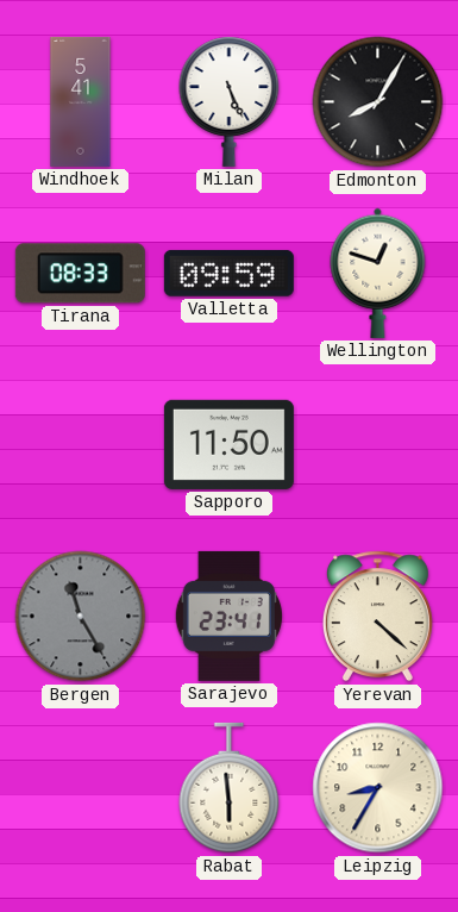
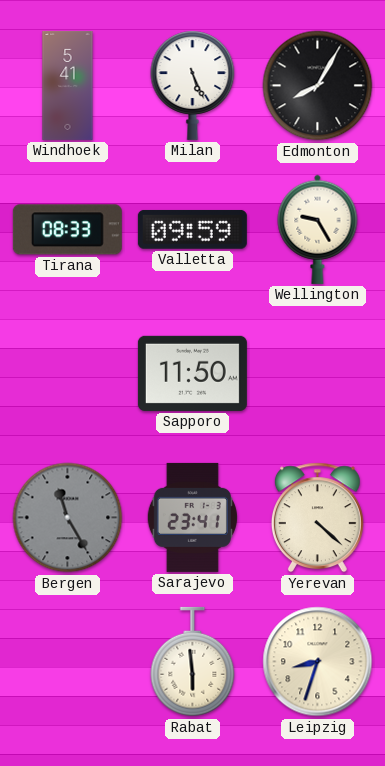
Wellington: 12:48 -> 9:25 (318, 229)
Leipzig: 8:35 -> 8:33 (318, 662)
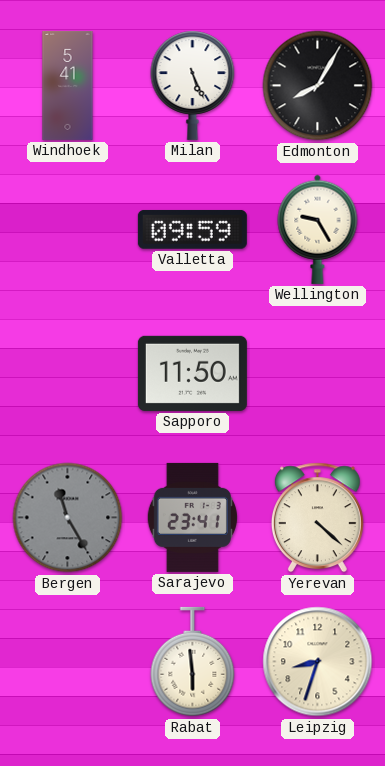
Tirana: 08:33 -> none (67, 230)
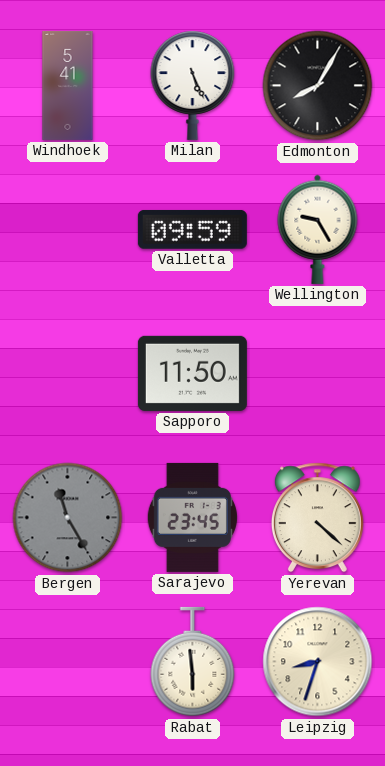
Sarajevo: 23:41 -> 23:45 (192, 517)
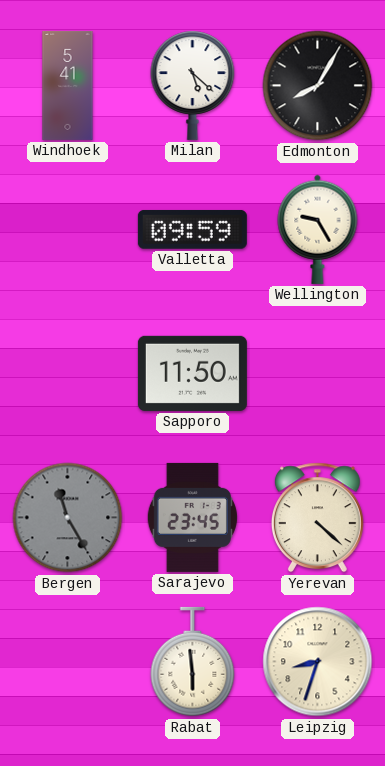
Milan: 5:26 -> 5:22 (193, 85)
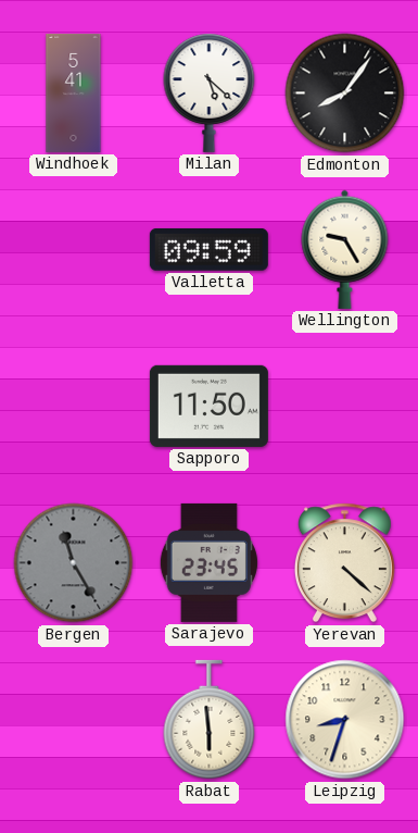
Edmonton: 8:05 -> 8:06 (345, 94)
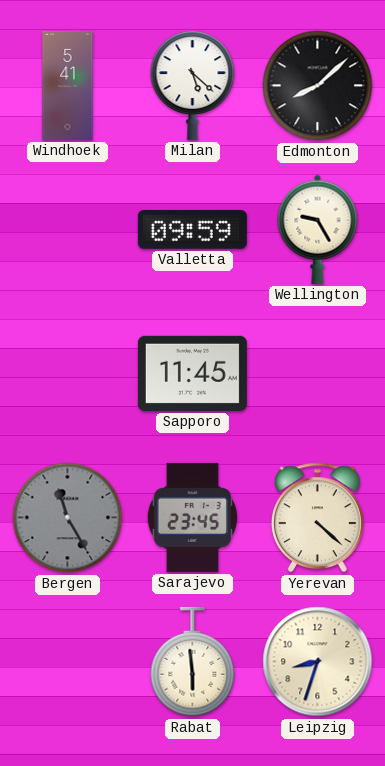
Edmonton: 8:06 -> 8:08 (318, 86)
Sapporo: 11:50 -> 11:45 (192, 373)
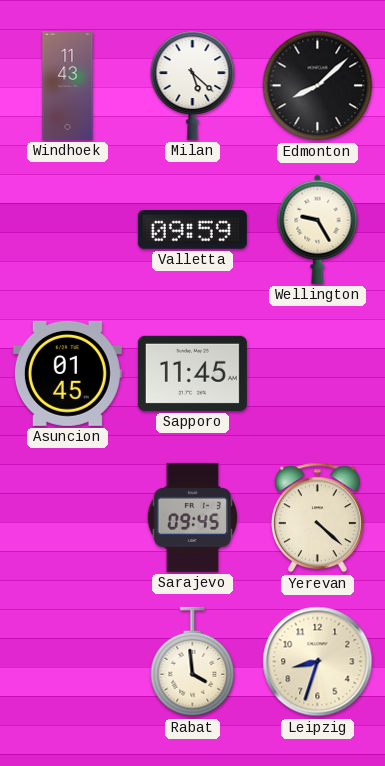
Windhoek: 5:41 -> 11:43 (68, 85)
Asuncion: none -> 01:45 (67, 373)
Bergen: 11:25 -> none (68, 518)
Sarajevo: 23:45 -> 09:45 (192, 517)
Rabat: 5:59 -> 3:59 (193, 662)
